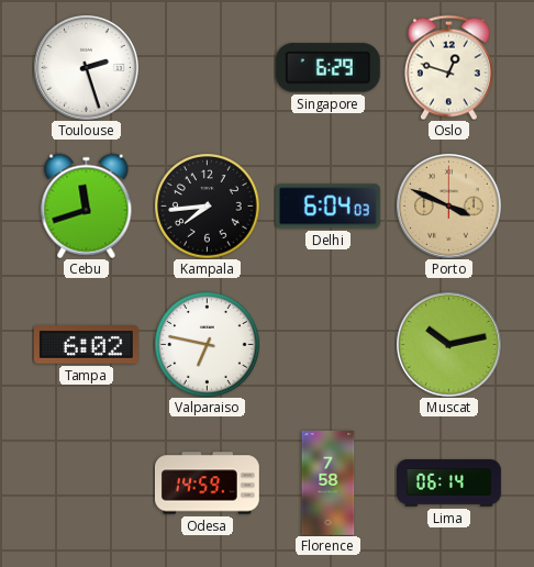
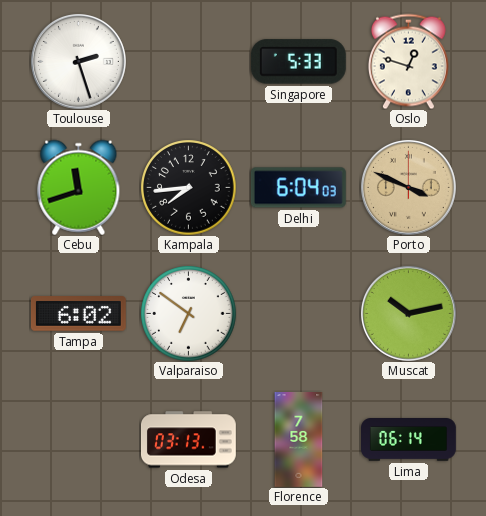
Singapore: 6:29 -> 5:33 (298, 62)
Valparaiso: 6:47 -> 6:51 (188, 313)
Odesa: 14:59 -> 03:13 (189, 440)
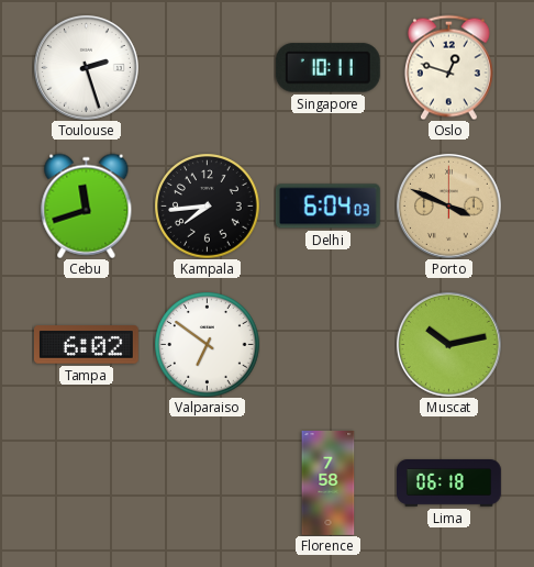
Singapore: 5:33 -> 10:11 (327, 68)
Odesa: 03:13 -> none (189, 440)
Lima: 06:14 -> 06:18 (449, 483)
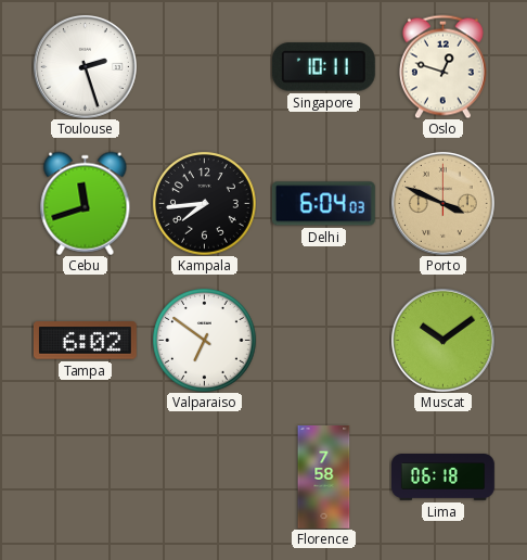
Muscat: 10:13 -> 10:09 (442, 340)
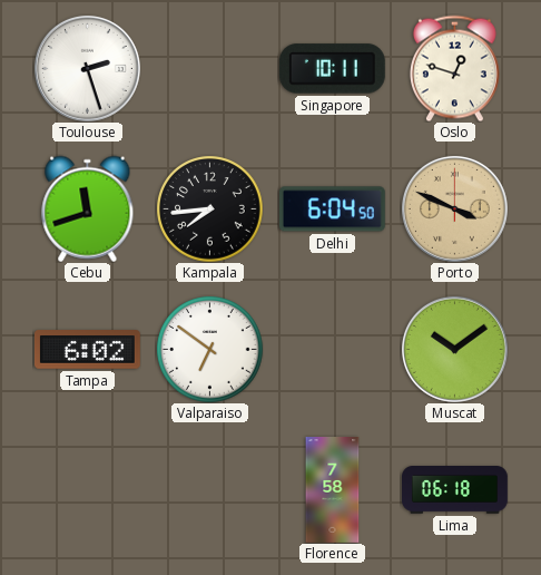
Delhi: 6:04:03 -> 6:04:50 (332, 209)
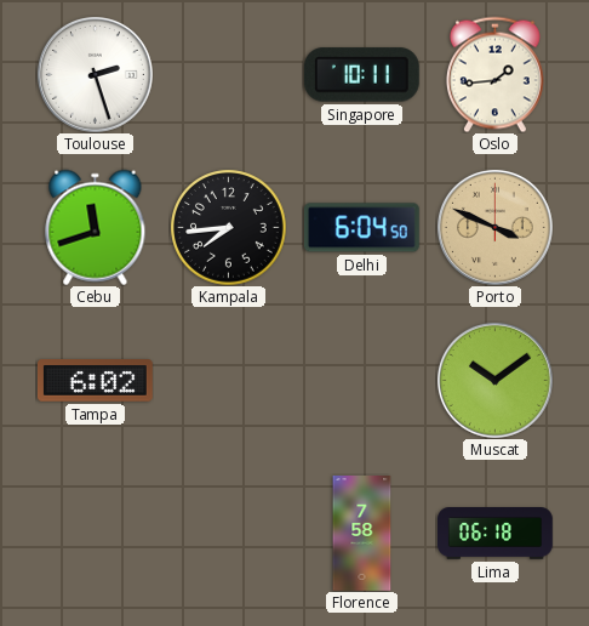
Oslo: 12:48 -> 1:44 (494, 74)
Valparaiso: 6:51 -> none (209, 349)
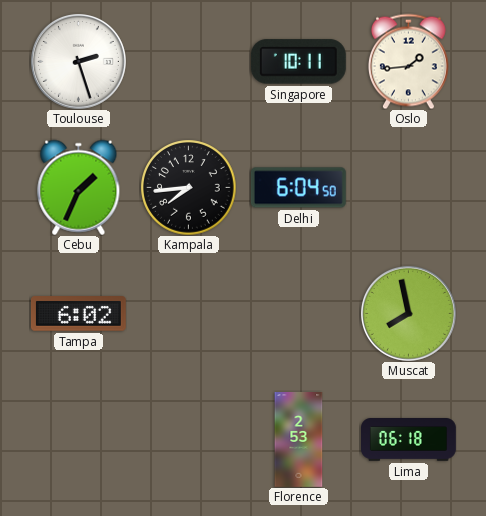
Cebu: 11:42 -> 1:34 (79, 187)
Porto: 3:49 -> none (494, 227)
Muscat: 10:09 -> 7:58 (408, 313)
Florence: 7:58 -> 2:53 (299, 440)
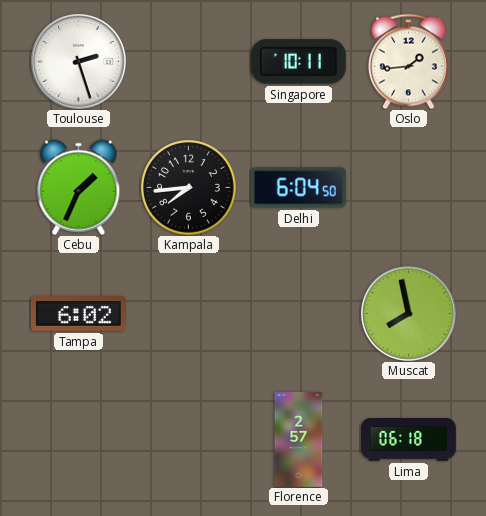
Florence: 2:53 -> 2:57 (299, 440)
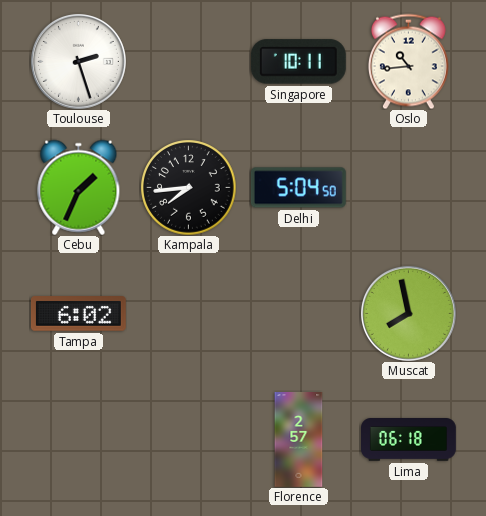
Oslo: 1:44 -> 10:44 (408, 61)
Delhi: 6:04 -> 5:04 (298, 188)
